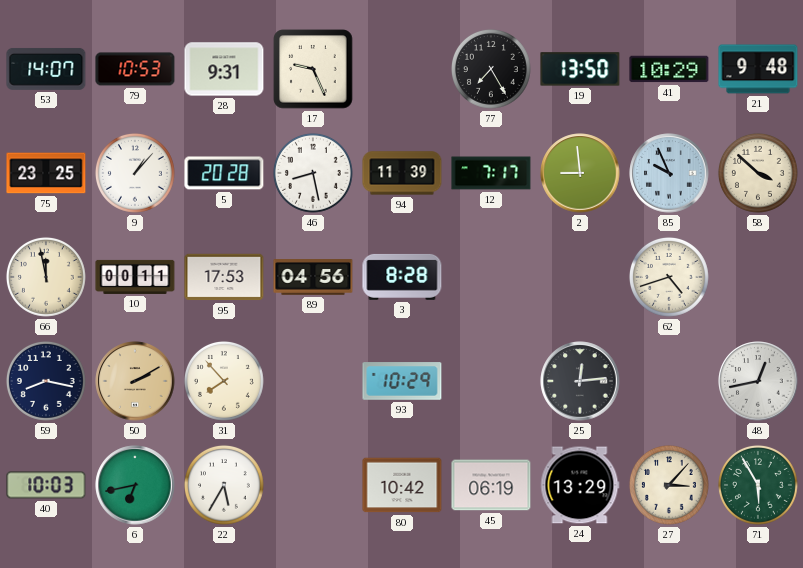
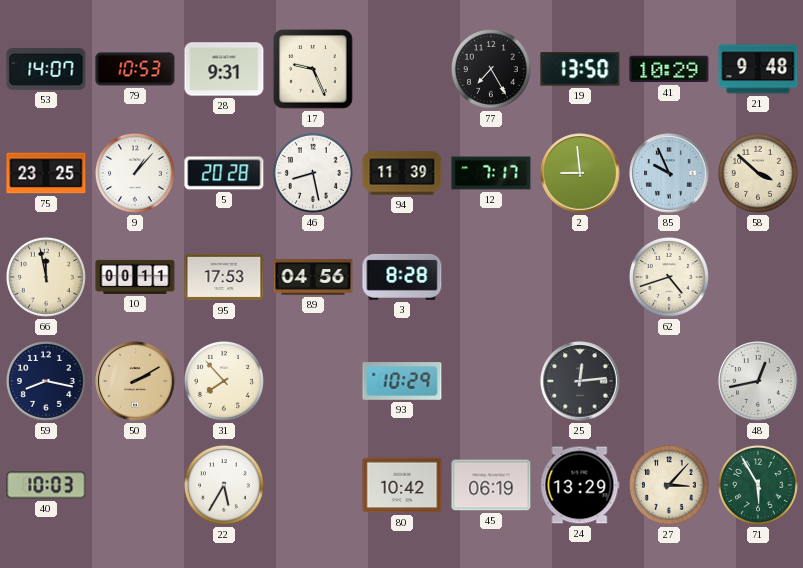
6: 6:43 -> none (135, 485)
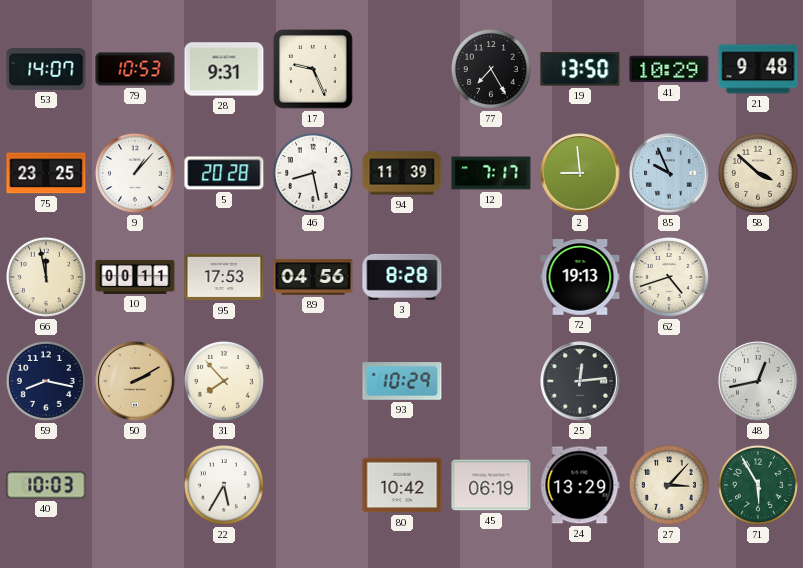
72: none -> 19:13 (580, 277)
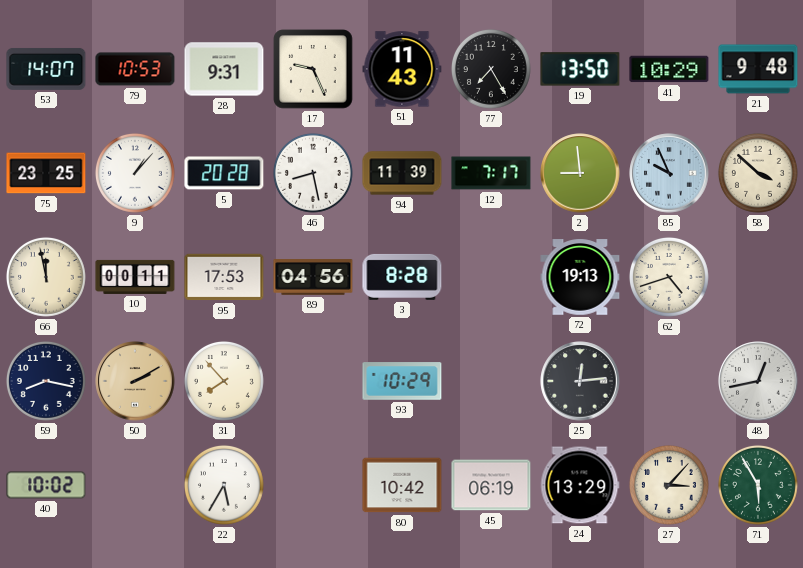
51: none -> 11:43 (402, 69)
40: 10:03 -> 10:02 (46, 485)
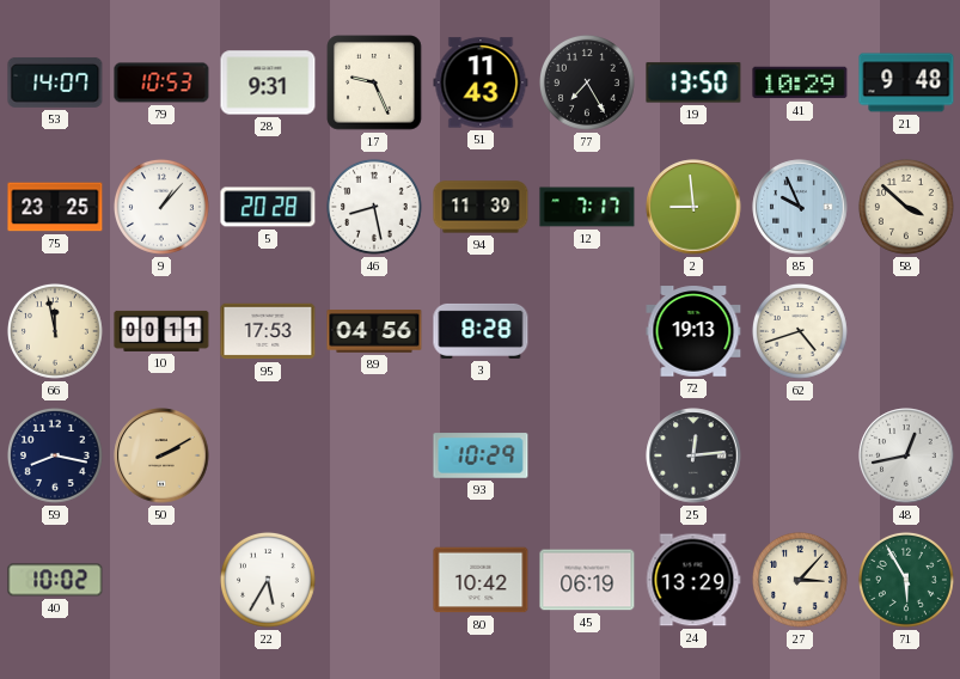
31: 7:53 -> none (224, 381)
